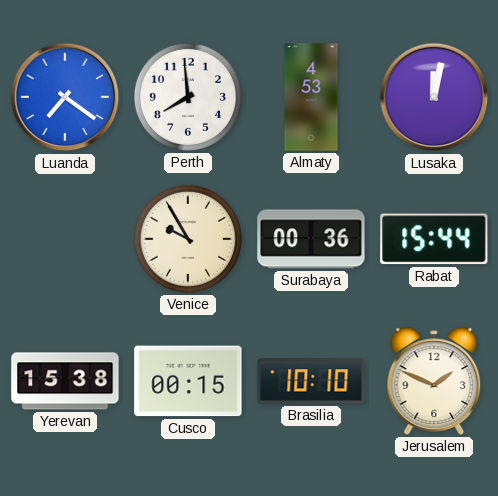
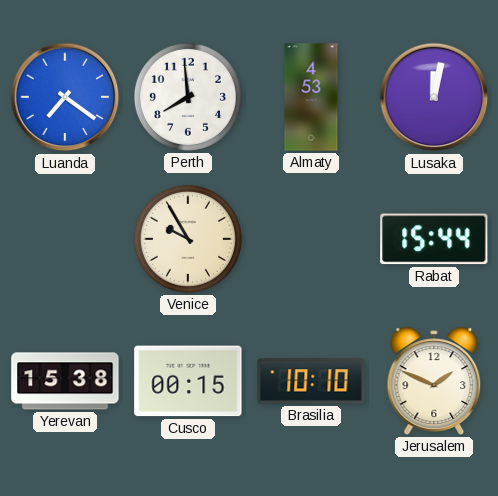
Surabaya: 00:36 -> none (311, 239)
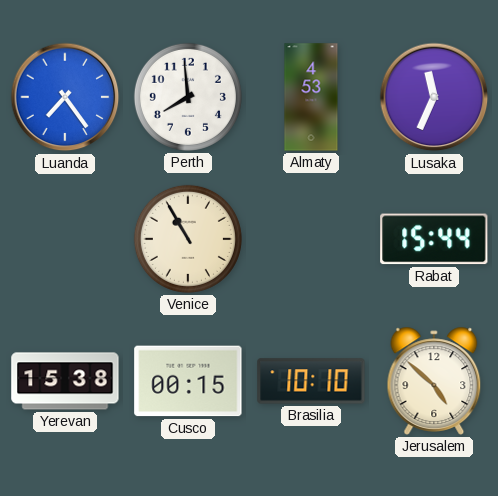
Luanda: 7:21 -> 7:24 (65, 97)
Lusaka: 12:02 -> 11:34 (434, 97)
Venice: 9:55 -> 10:55 (188, 239)
Jerusalem: 1:49 -> 4:52 (434, 381)
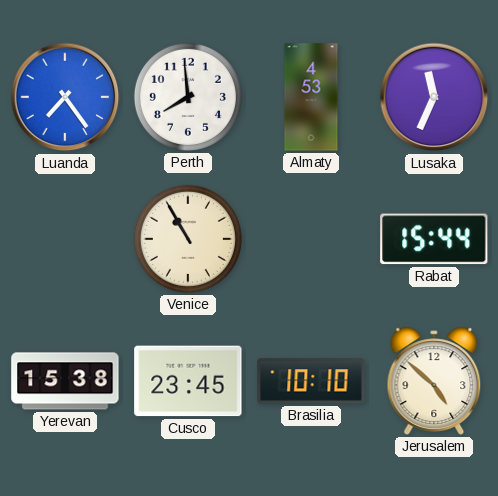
Cusco: 00:15 -> 23:45 (188, 381)
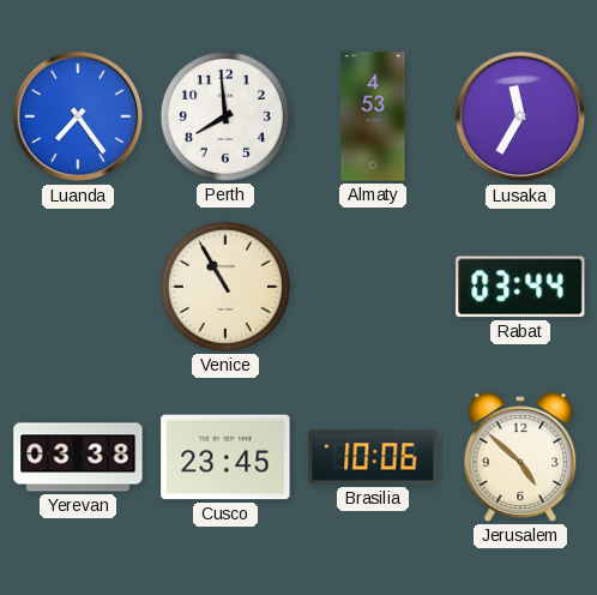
Lusaka: 11:34 -> 11:35 (520, 116)
Rabat: 15:44 -> 03:44 (520, 287)
Yerevan: 15:38 -> 03:38 (78, 457)
Brasilia: 10:10 -> 10:06 (373, 457)
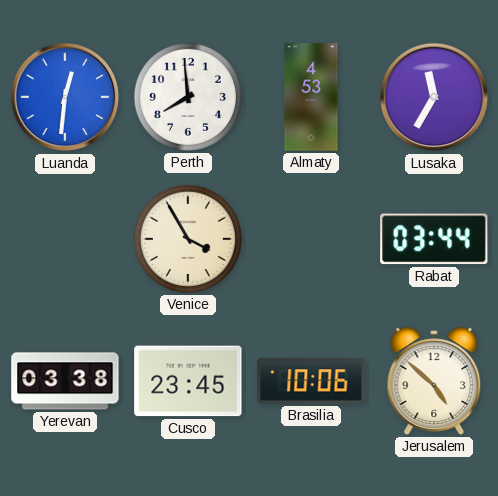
Luanda: 7:24 -> 12:31 (65, 97)
Venice: 10:55 -> 3:55 (188, 239)
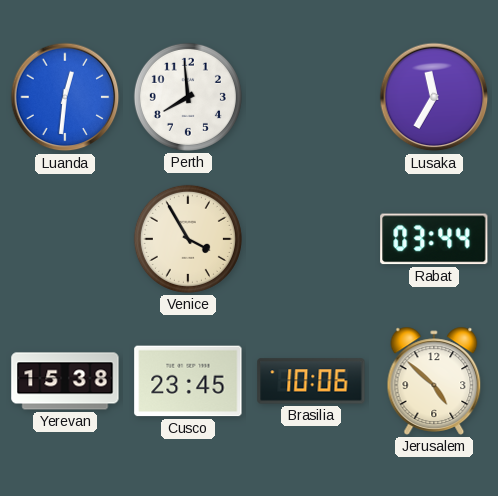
Almaty: 4:53 -> none (311, 97)
Yerevan: 03:38 -> 15:38 (65, 381)
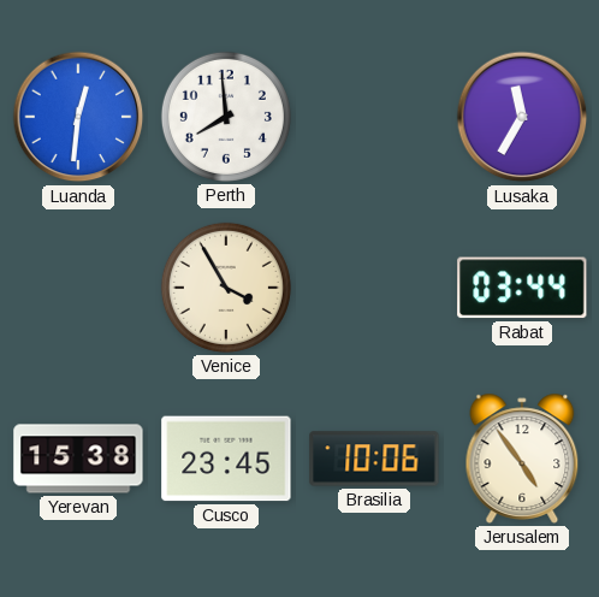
Jerusalem: 4:52 -> 4:54 (522, 459)
